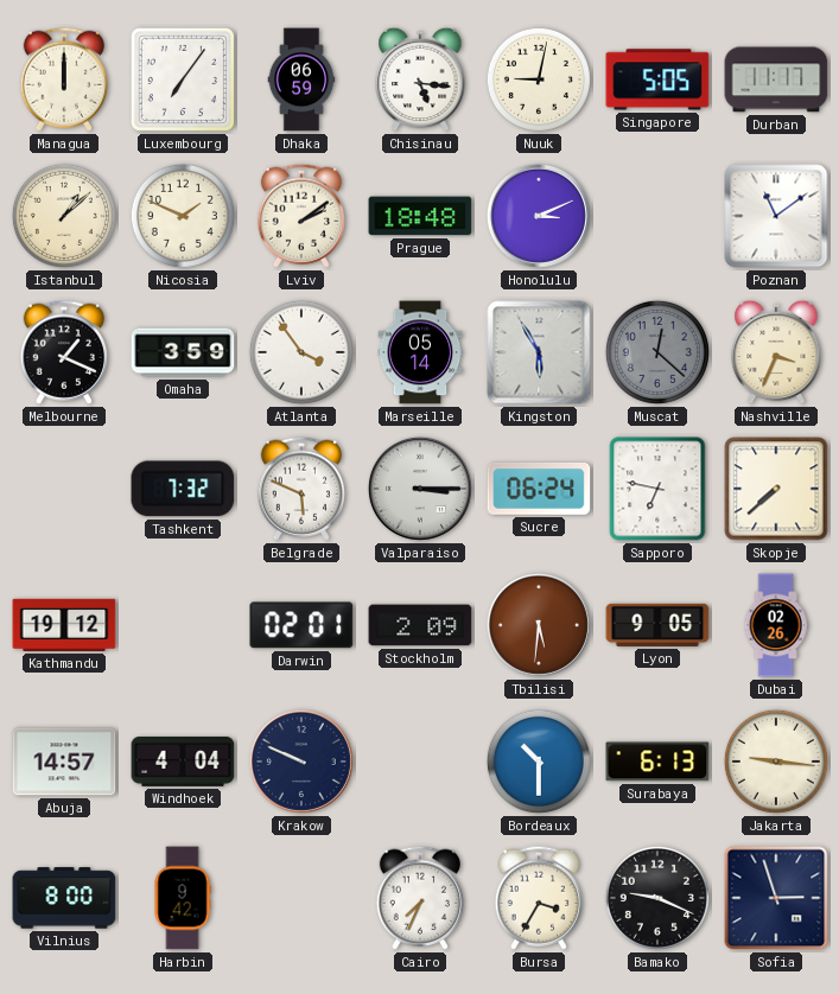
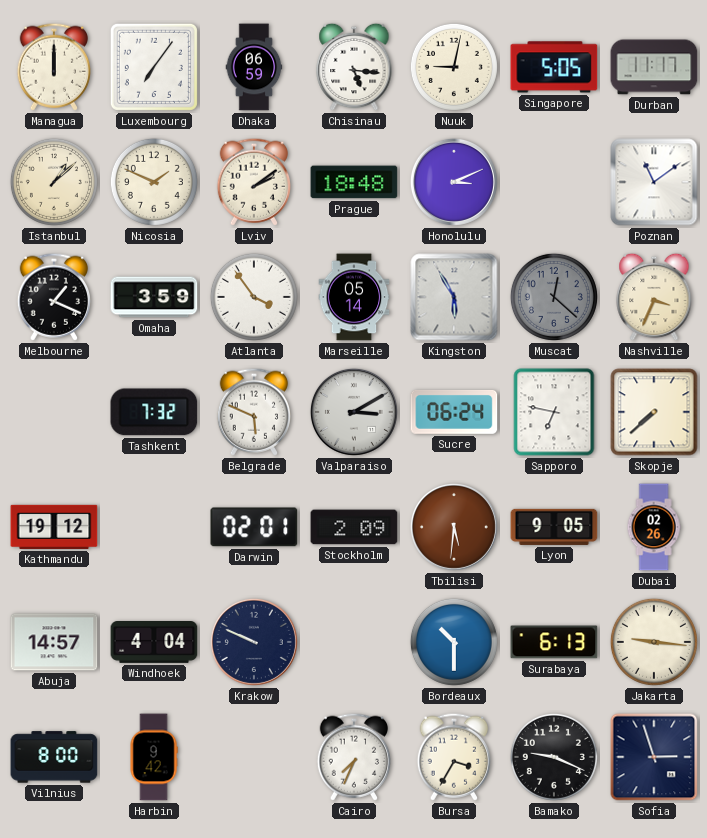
Valparaiso: 3:15 -> 3:10 (354, 412)
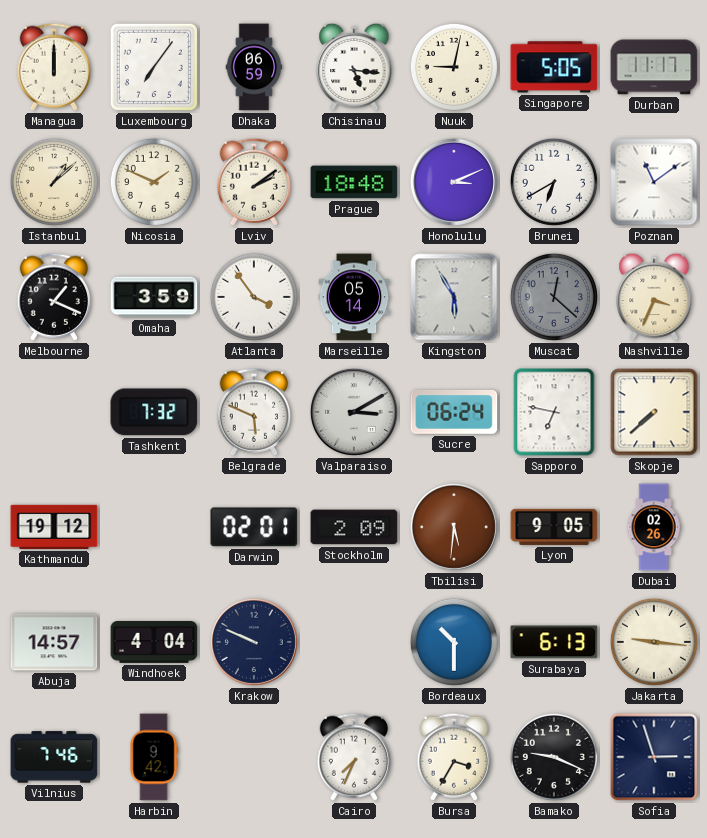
Brunei: none -> 6:40 (554, 182)
Vilnius: 8:00 -> 7:46 (54, 757)
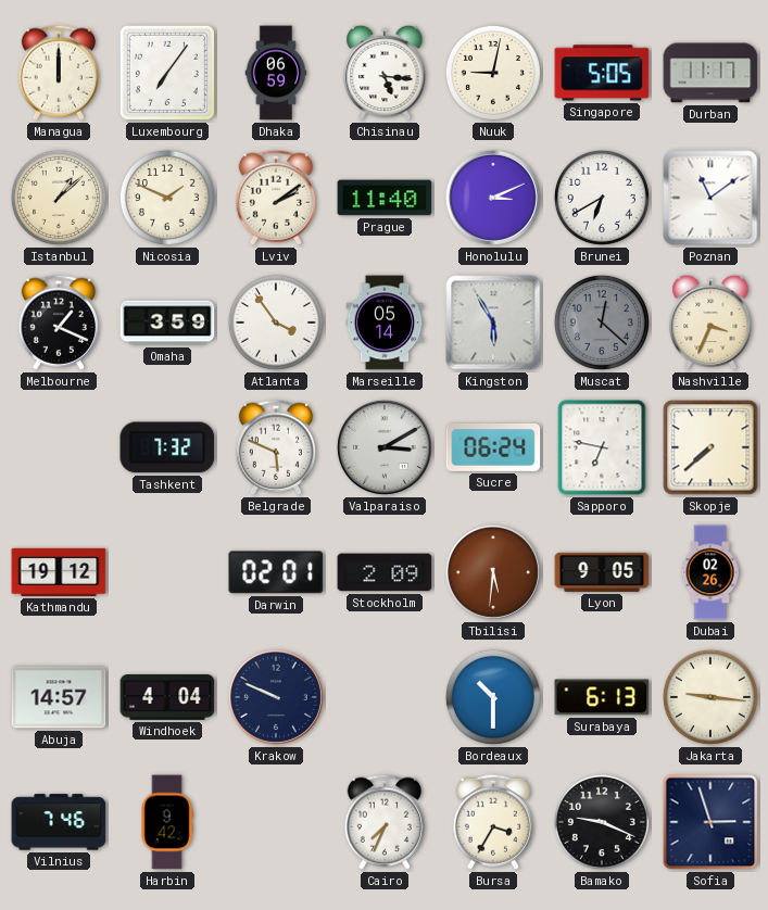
Prague: 18:48 -> 11:40 (385, 198)
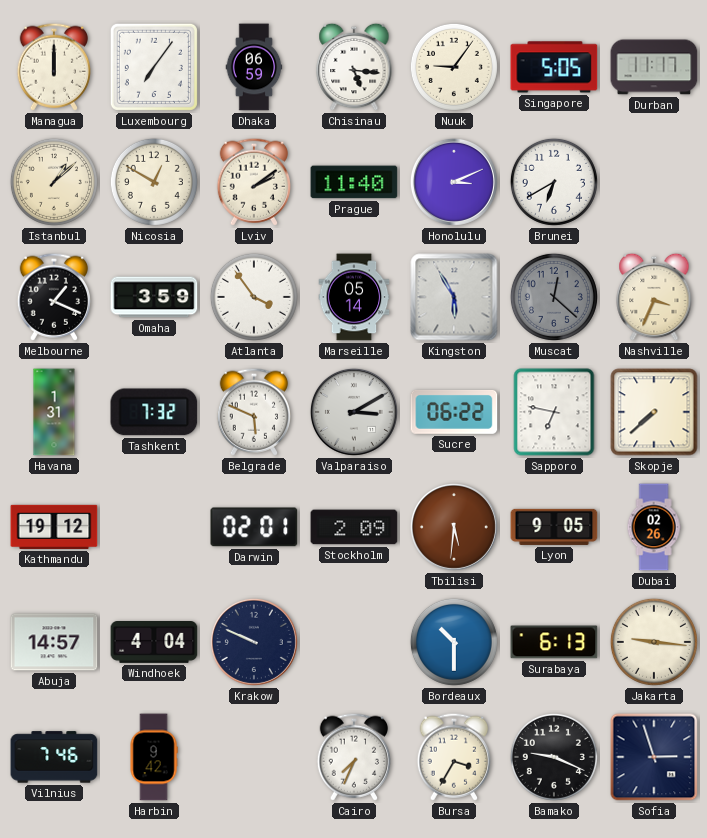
Nuuk: 9:02 -> 9:06 (454, 67)
Nicosia: 1:49 -> 12:50 (154, 182)
Poznan: 11:09 -> none (710, 198)
Havana: none -> 1:31 (54, 412)
Sucre: 06:24 -> 06:22 (454, 412)
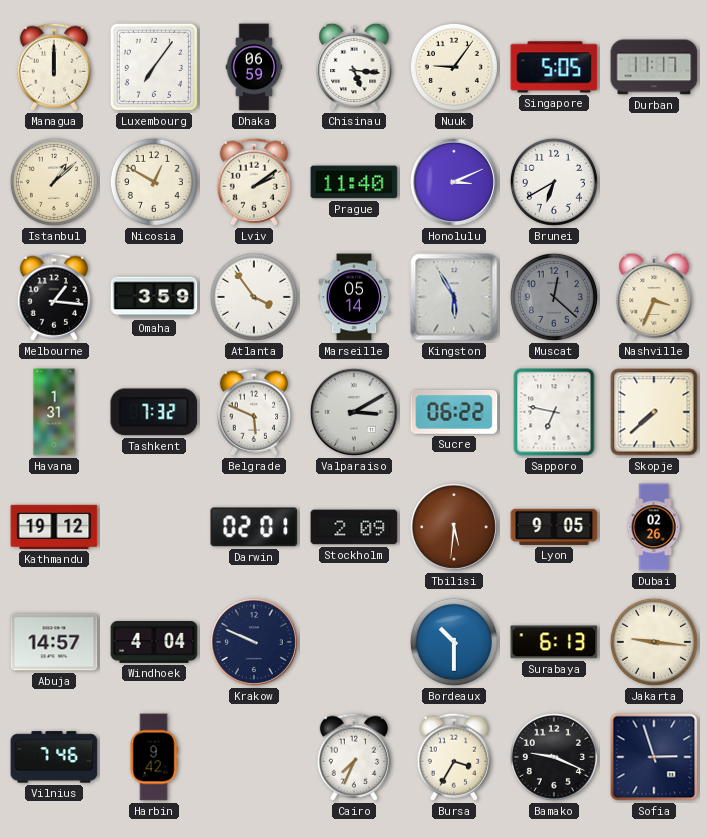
Melbourne: 1:19 -> 1:16 (53, 297)
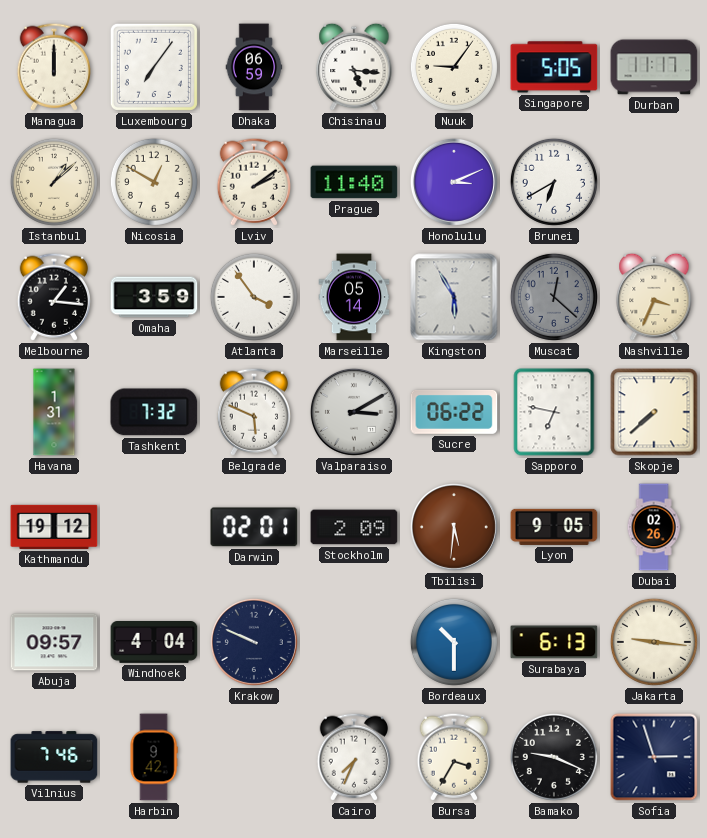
Abuja: 14:57 -> 09:57 (54, 642)
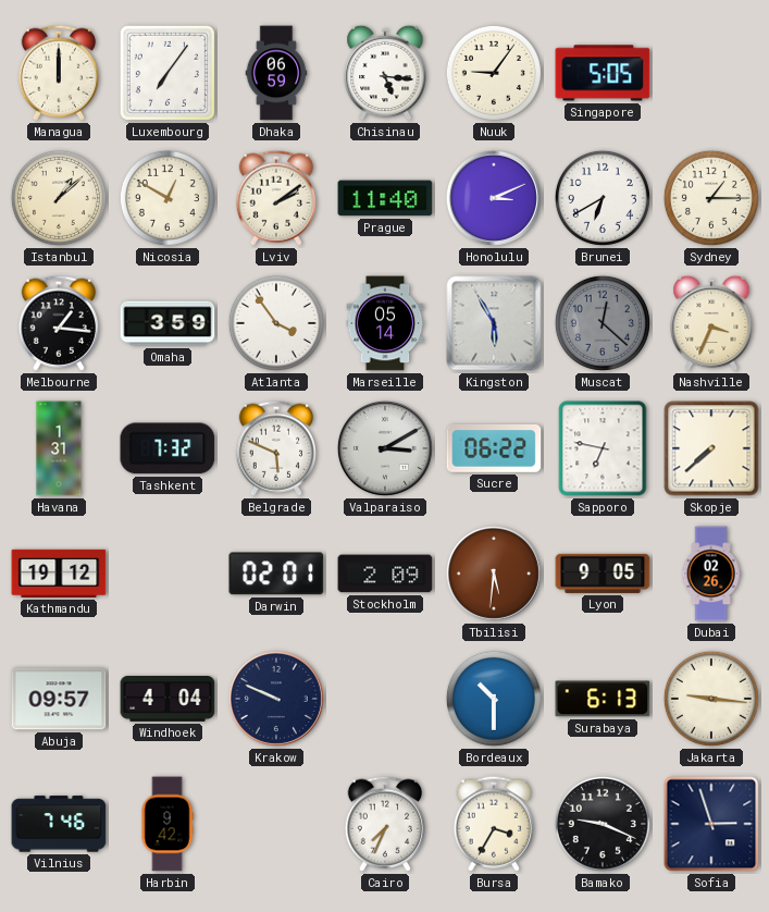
Durban: 11:17 -> none (654, 67)
Sydney: none -> 1:15 (711, 198)
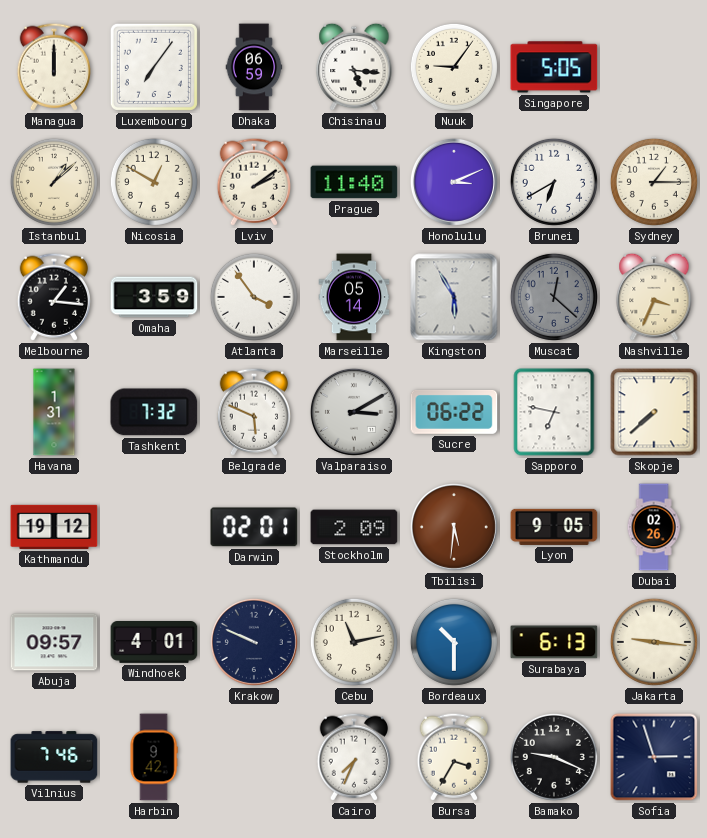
Windhoek: 4:04 -> 4:01 (154, 643)
Cebu: none -> 11:13 (354, 642)
